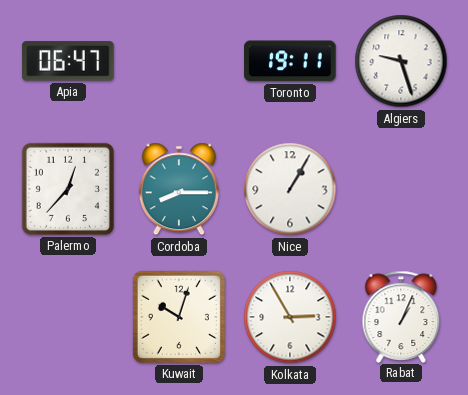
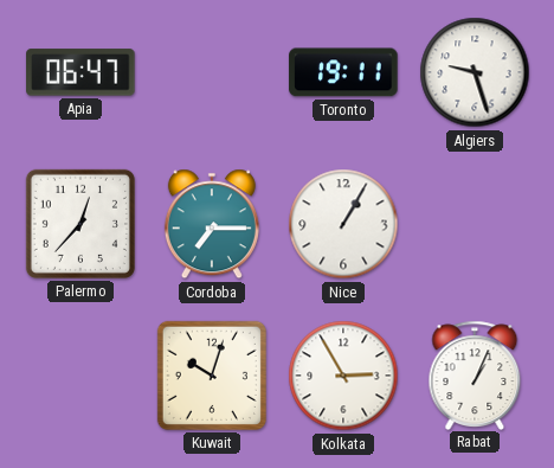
Cordoba: 8:15 -> 7:15 (212, 224)
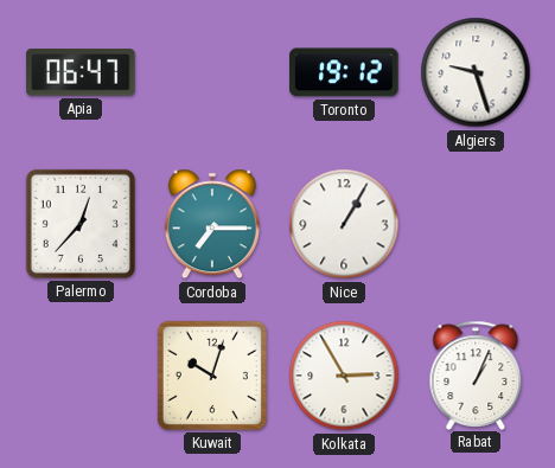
Toronto: 19:11 -> 19:12 (344, 72)
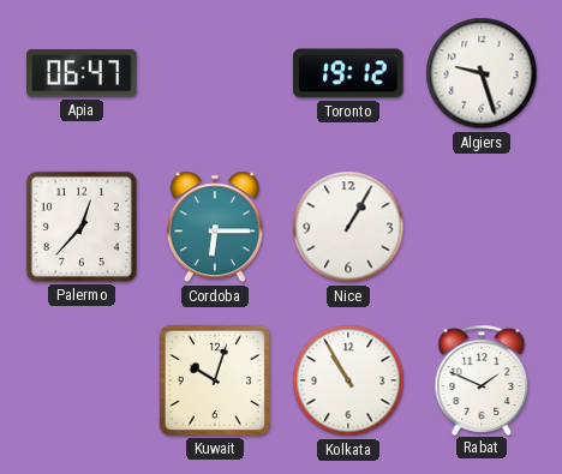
Cordoba: 7:15 -> 6:15 (215, 227)
Kolkata: 2:55 -> 10:55 (348, 380)
Rabat: 1:04 -> 1:49 (482, 379)
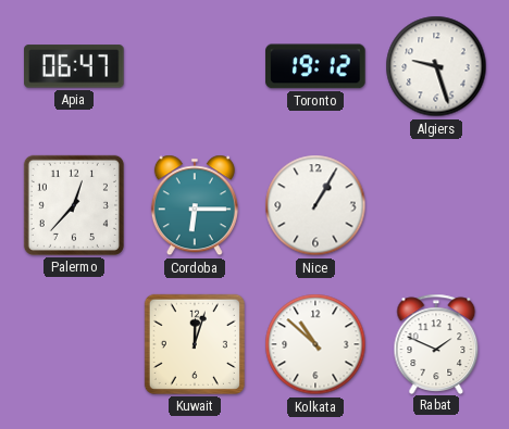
Kuwait: 10:03 -> 12:03 (195, 344)
Kolkata: 10:55 -> 10:52 (315, 344)
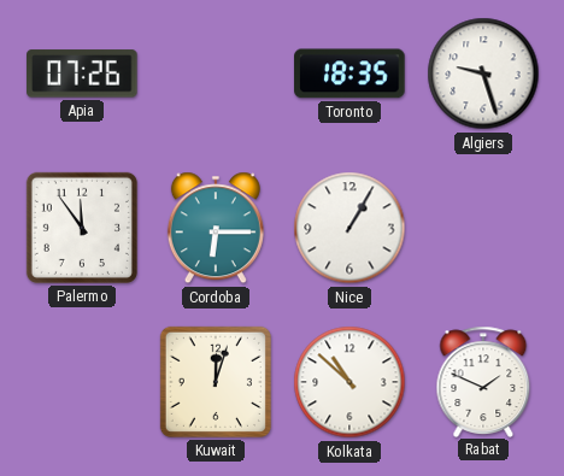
Apia: 06:47 -> 07:26 (82, 74)
Toronto: 19:12 -> 18:35 (349, 74)
Palermo: 12:37 -> 11:54 (82, 228)
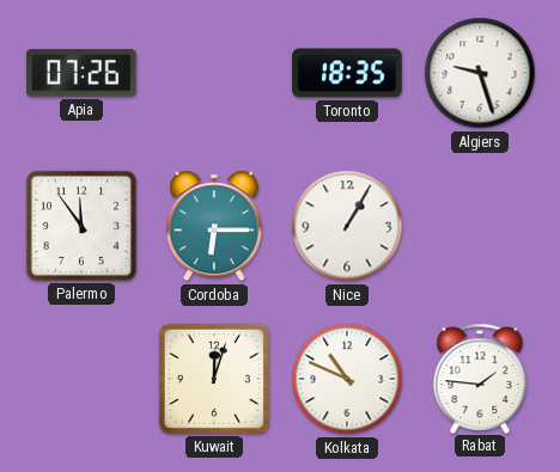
Kolkata: 10:52 -> 10:49 (347, 379)
Rabat: 1:49 -> 1:46 (480, 378)
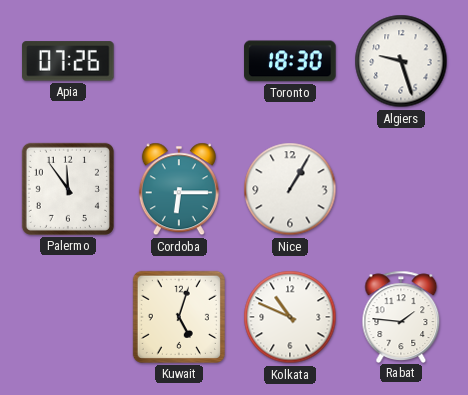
Toronto: 18:35 -> 18:30 (290, 61)
Kuwait: 12:03 -> 5:03 (179, 317)
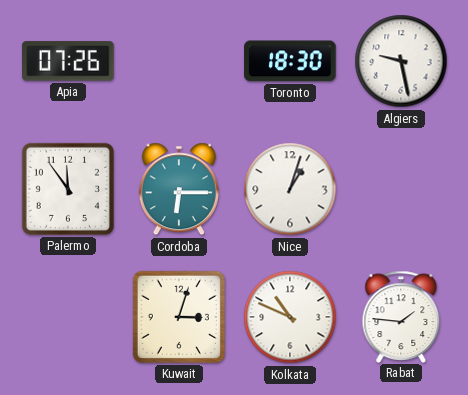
Algiers: 9:27 -> 9:28 (401, 61)
Nice: 1:05 -> 1:03 (290, 189)
Kuwait: 5:03 -> 3:03 (179, 317)
